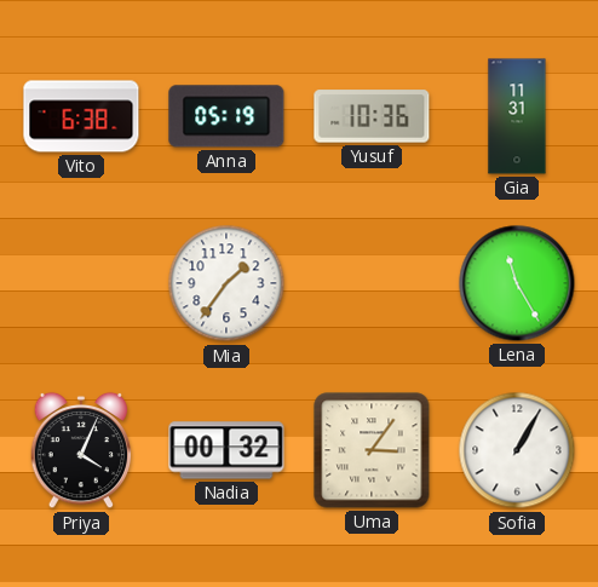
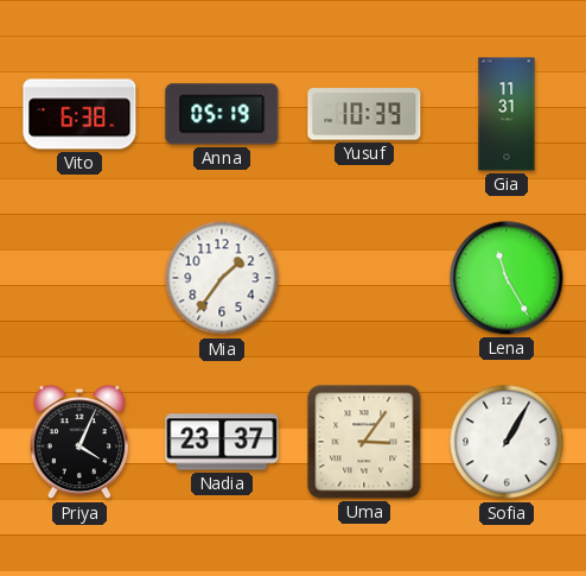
Yusuf: 10:36 -> 10:39 (364, 114)
Nadia: 00:32 -> 23:37 (222, 442)
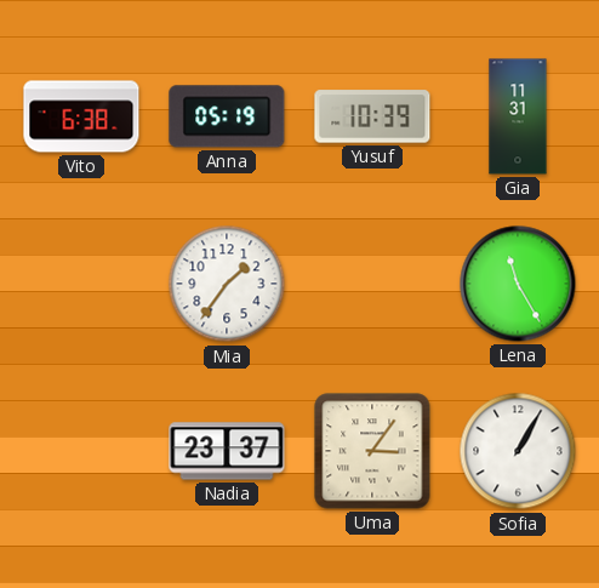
Priya: 4:04 -> none (79, 442)
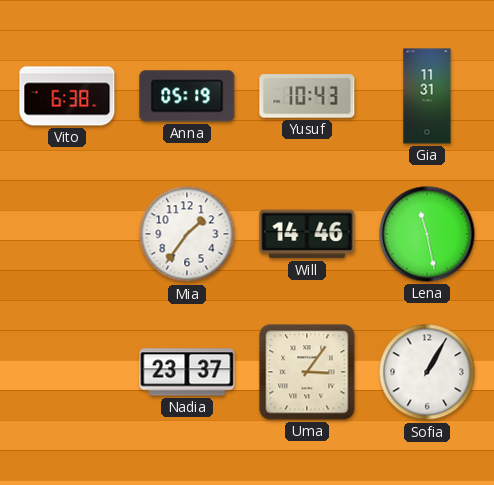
Yusuf: 10:39 -> 10:43 (307, 96)
Will: none -> 14:46 (307, 234)
Lena: 11:25 -> 11:28 (427, 234)
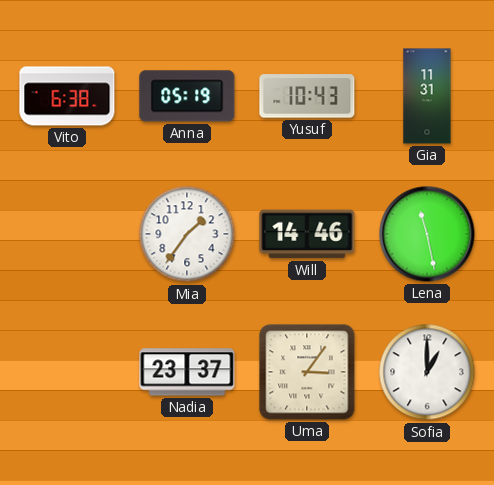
Sofia: 1:05 -> 1:00 (427, 372)
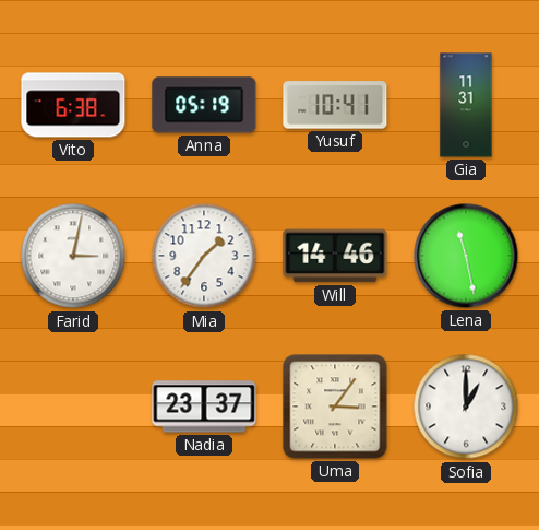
Yusuf: 10:43 -> 10:41 (335, 105)
Farid: none -> 3:02 (73, 256)
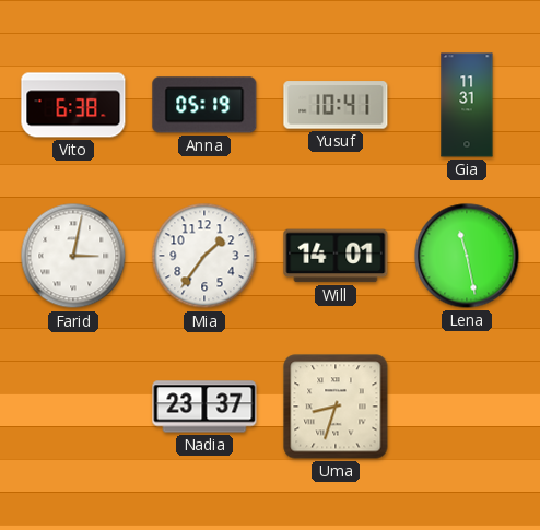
Will: 14:46 -> 14:01 (336, 256)
Uma: 3:06 -> 8:33 (336, 407)
Sofia: 1:00 -> none (466, 407)
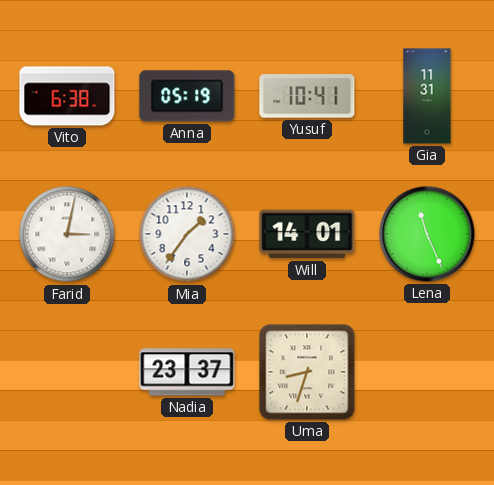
Lena: 11:28 -> 11:26 (427, 234)
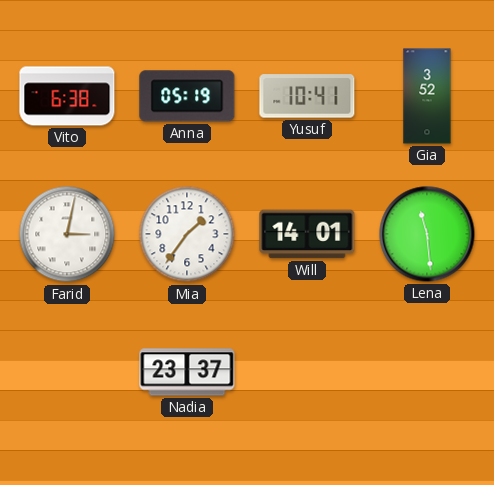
Gia: 11:31 -> 3:52 (427, 96)
Lena: 11:26 -> 11:29 (427, 234)
Uma: 8:33 -> none (307, 372)
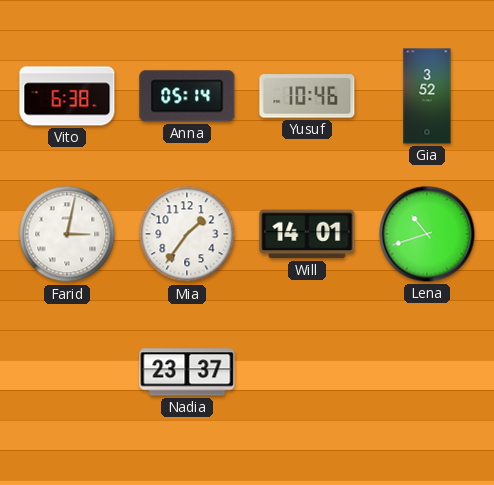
Anna: 05:19 -> 05:14 (187, 96)
Yusuf: 10:41 -> 10:46 (307, 96)
Lena: 11:29 -> 10:42 (427, 234)
